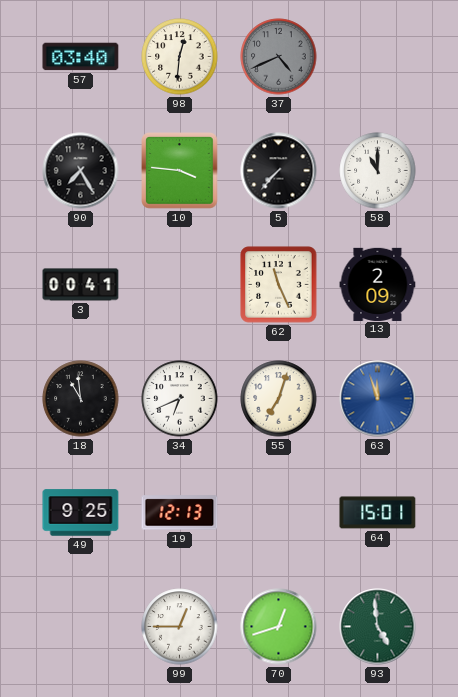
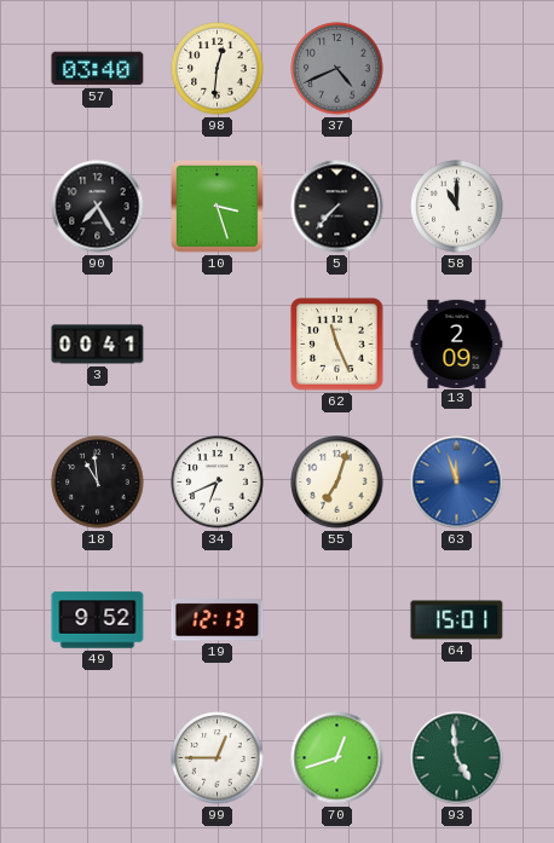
10: 3:46 -> 3:27 (218, 207)
49: 9:25 -> 9:52 (98, 620)
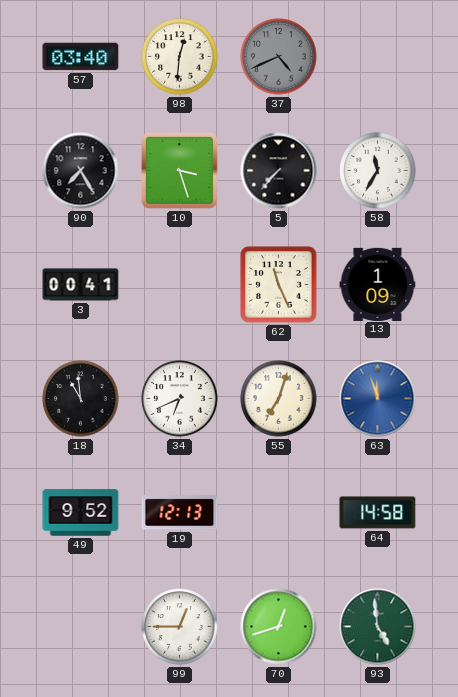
58: 11:00 -> 11:35 (378, 171)
13: 2:09 -> 1:09 (378, 284)
64: 15:01 -> 14:58 (378, 513)
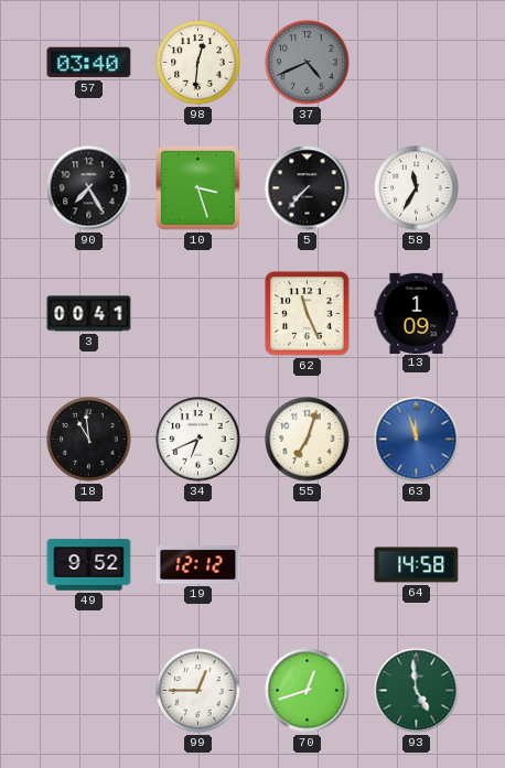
19: 12:13 -> 12:12 (198, 565)
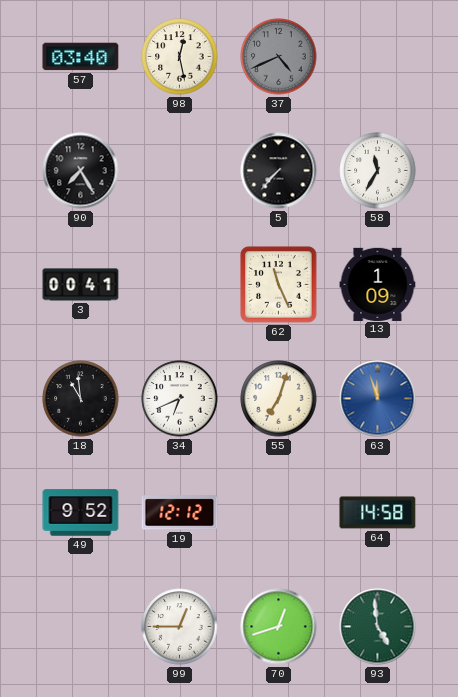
98: 12:31 -> 12:28 (180, 57)
10: 3:27 -> none (198, 188)
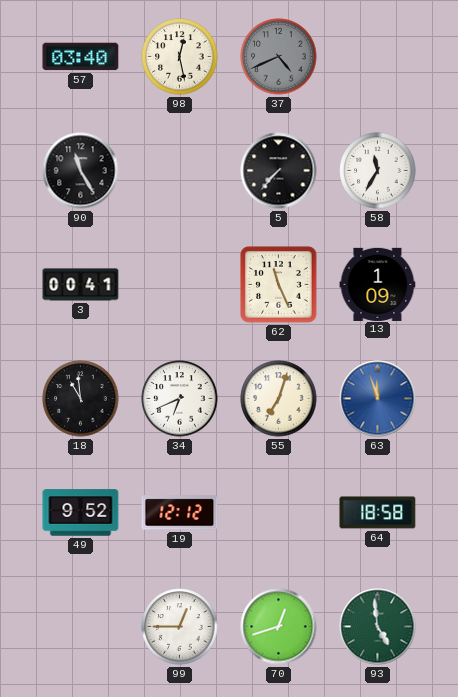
90: 7:25 -> 11:25 (81, 171)
64: 14:58 -> 18:58 (378, 513)
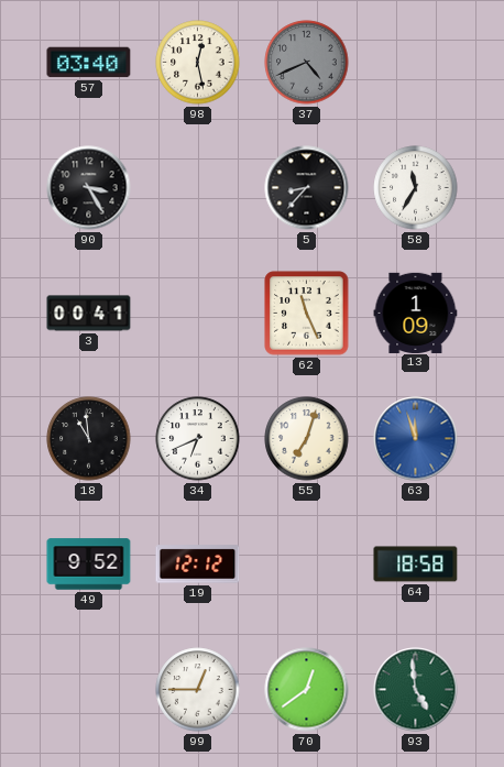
90: 11:25 -> 3:25 (89, 188)
5: 7:37 -> 8:37 (307, 188)
70: 12:42 -> 12:39 (307, 690)
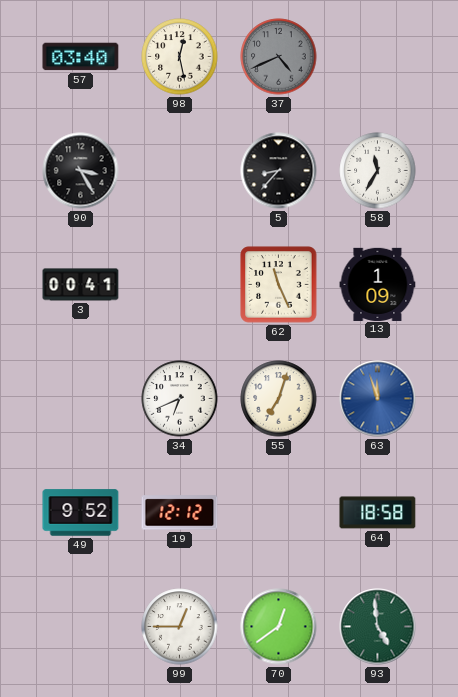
18: 10:59 -> none (89, 439)
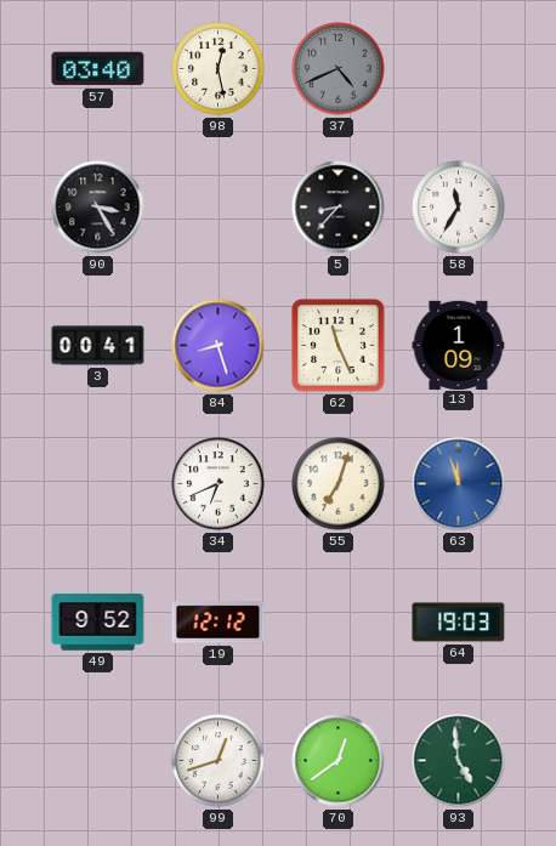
84: none -> 8:27 (219, 346)
64: 18:58 -> 19:03 (459, 623)
99: 12:45 -> 12:42 (219, 761)
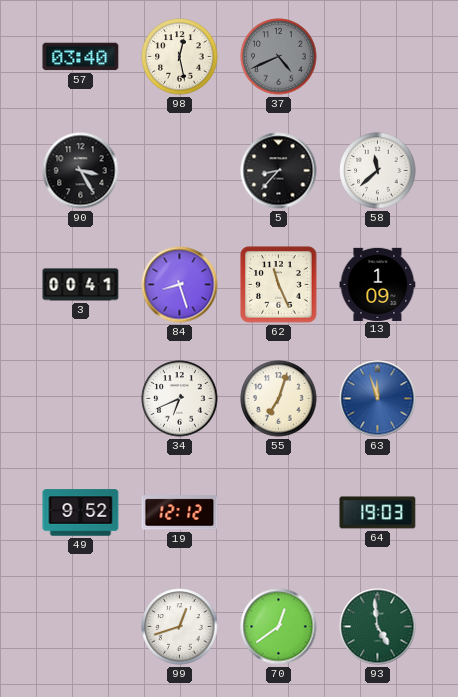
58: 11:35 -> 11:38 (378, 171)
